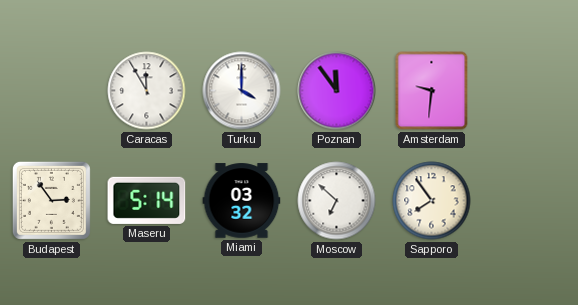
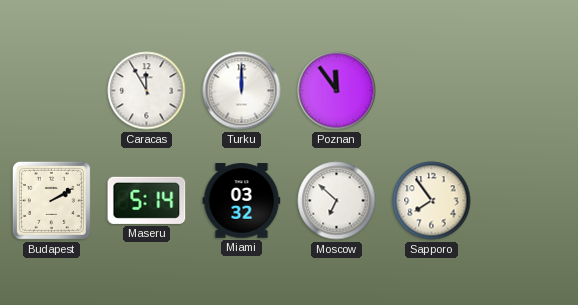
Turku: 4:00 -> 12:00 (242, 91)
Amsterdam: 9:31 -> none (432, 91)
Budapest: 2:54 -> 2:10 (51, 200)
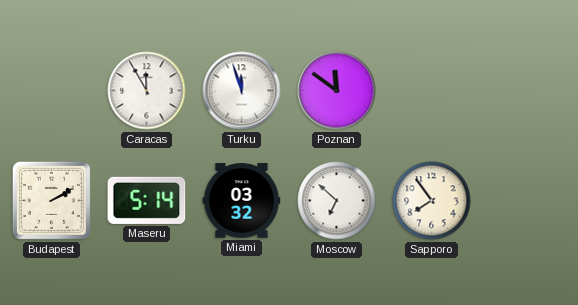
Turku: 12:00 -> 11:57 (242, 91)
Poznan: 11:54 -> 11:51 (337, 91)
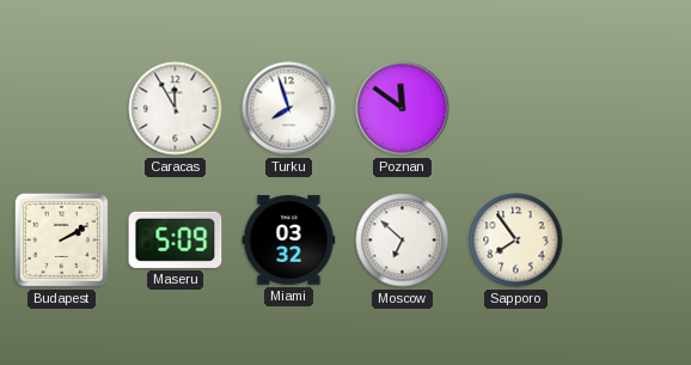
Turku: 11:57 -> 7:57 (289, 109)
Maseru: 5:14 -> 5:09 (176, 239)
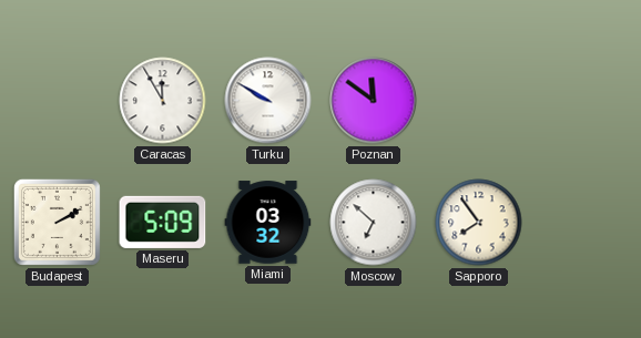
Turku: 7:57 -> 9:50 (268, 101)
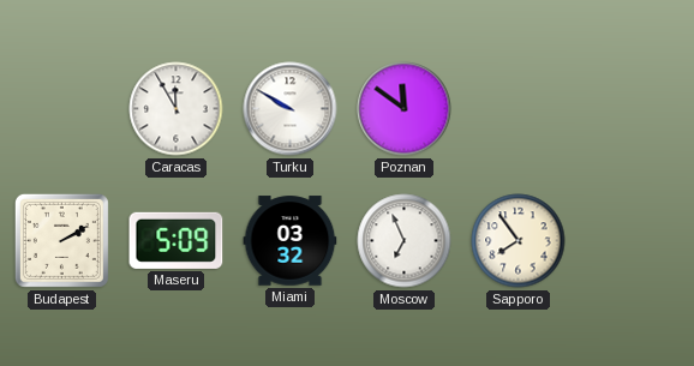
Moscow: 6:52 -> 6:56 (405, 241)
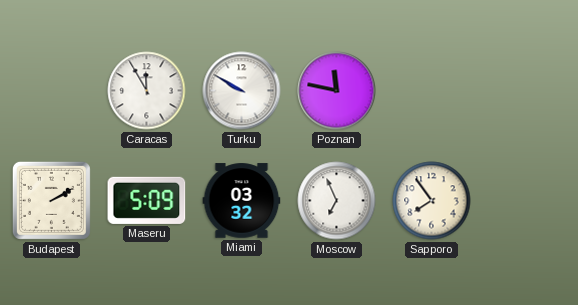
Poznan: 11:51 -> 11:47 (337, 91)
